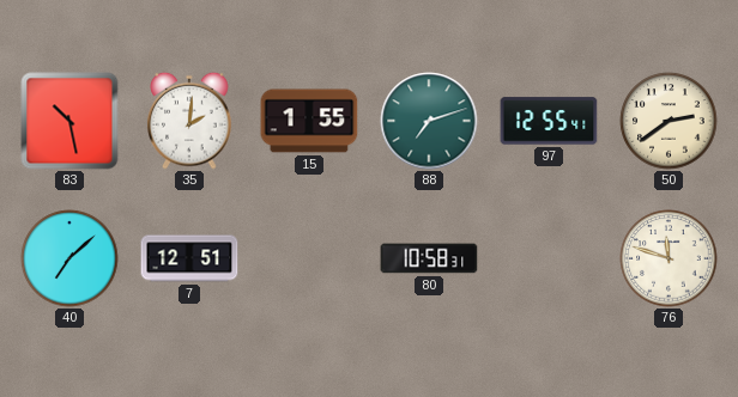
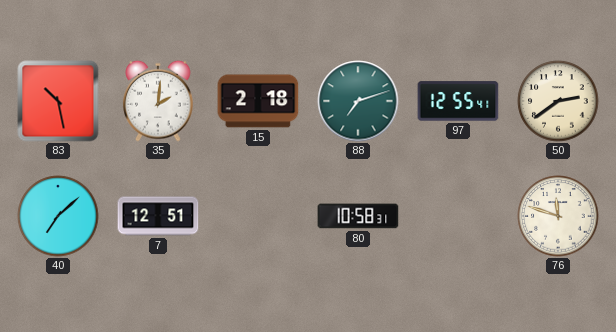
15: 1:55 -> 2:18 (258, 101)
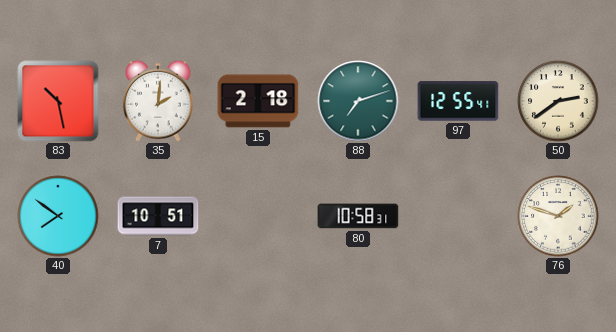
40: 7:08 -> 7:51 (58, 216)
7: 12:51 -> 10:51 (158, 216)
76: 11:48 -> 1:48 (558, 216)
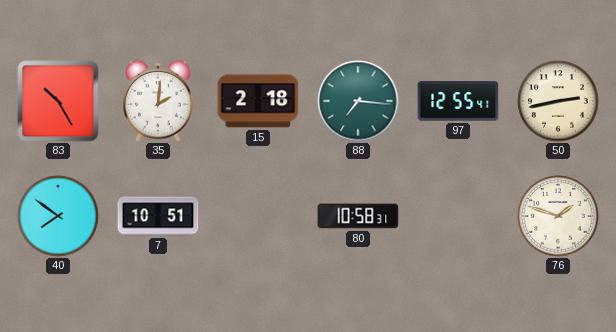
83: 10:28 -> 10:25 (58, 101)
88: 7:12 -> 7:16 (358, 101)
50: 2:39 -> 2:43 (558, 101)
